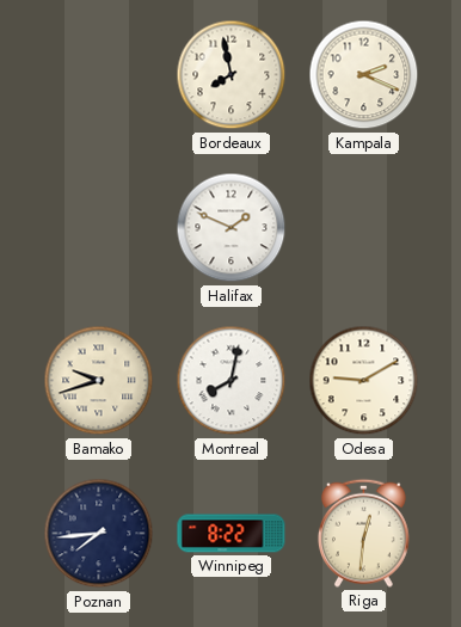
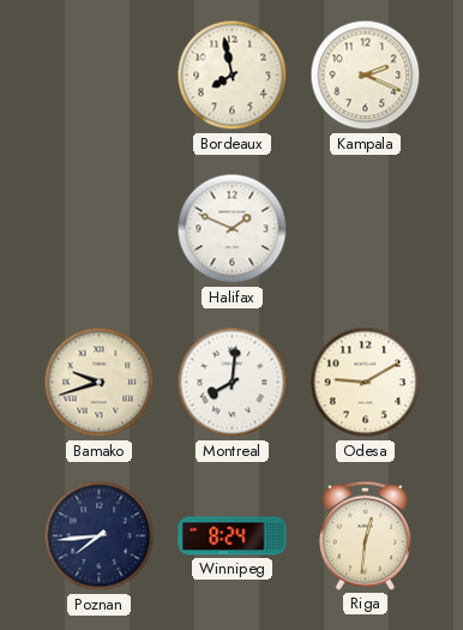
Montreal: 8:02 -> 8:01 (233, 383)
Winnipeg: 8:22 -> 8:24 (233, 536)
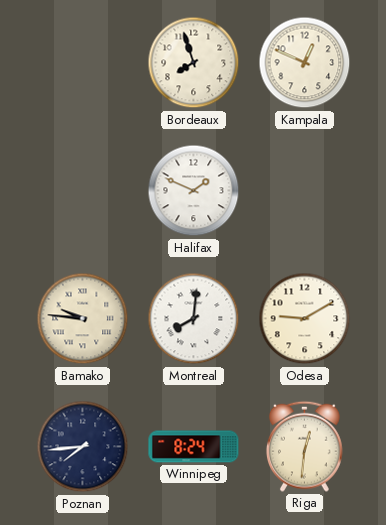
Bordeaux: 7:58 -> 7:57 (194, 63)
Kampala: 2:19 -> 12:49 (305, 63)
Bamako: 9:42 -> 9:46 (83, 319)
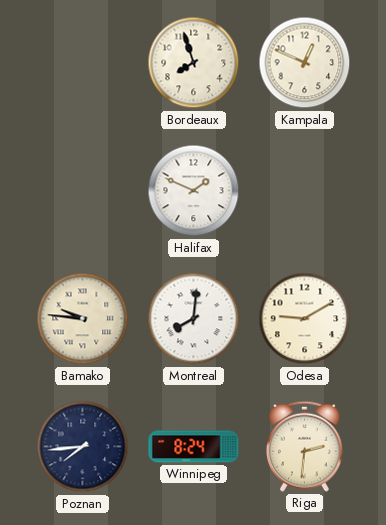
Riga: 12:31 -> 2:31 (305, 446)
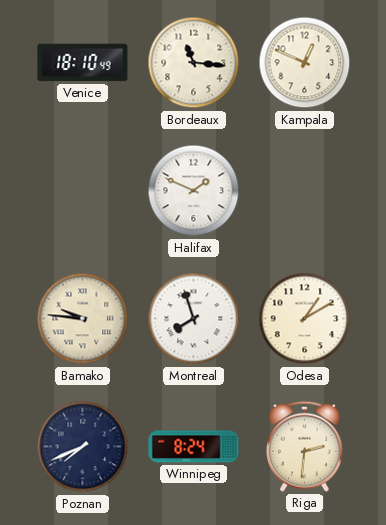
Venice: none -> 18:10 (83, 63)
Bordeaux: 7:57 -> 11:16 (194, 63)
Montreal: 8:01 -> 7:57 (194, 319)
Odesa: 9:10 -> 1:10 (305, 319)
Poznan: 7:44 -> 7:41 (83, 447)
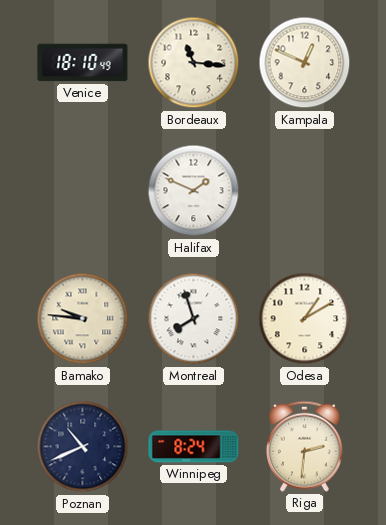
Poznan: 7:41 -> 10:41 (83, 447)
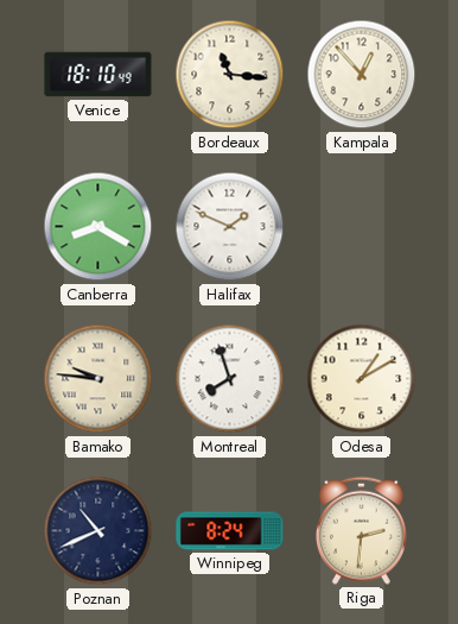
Kampala: 12:49 -> 12:53 (362, 75)
Canberra: none -> 8:20 (98, 227)
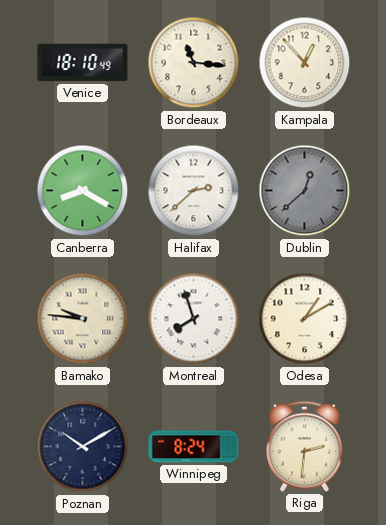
Halifax: 1:49 -> 2:38 (194, 191)
Dublin: none -> 12:38 (305, 191)
Poznan: 10:41 -> 10:10 (83, 447)
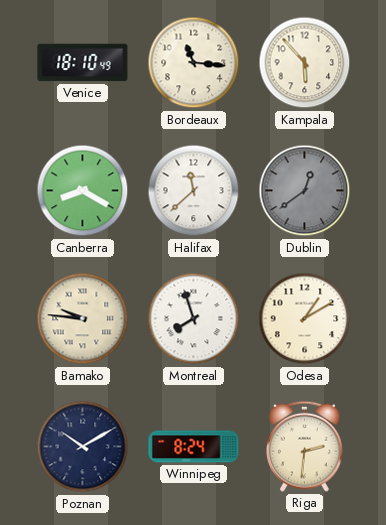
Kampala: 12:53 -> 5:53 (305, 63)
Halifax: 2:38 -> 11:38 (194, 191)
Dublin: 12:38 -> 12:39 (305, 191)
